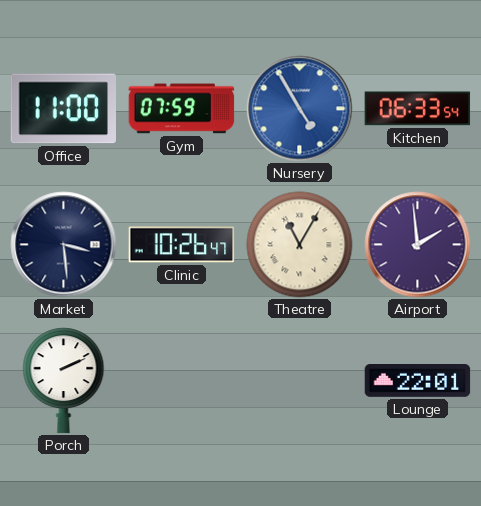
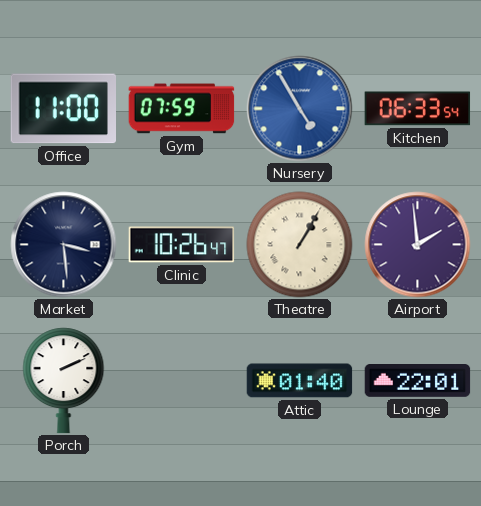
Theatre: 11:05 -> 1:05 (300, 245)
Attic: none -> 01:40 (300, 381)
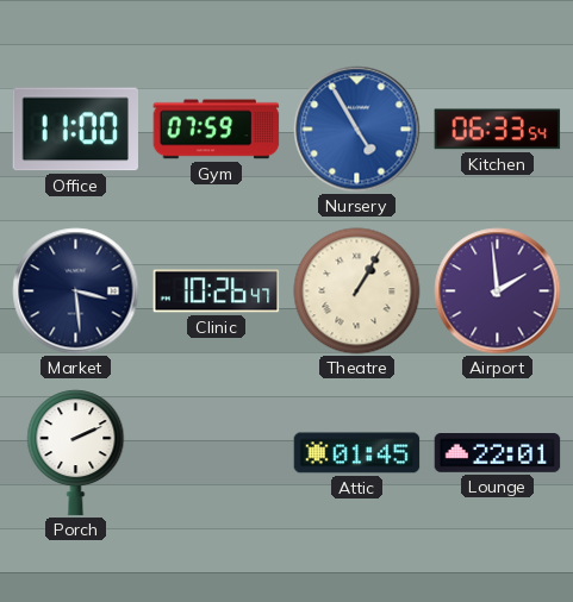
Attic: 01:40 -> 01:45 (357, 453)
